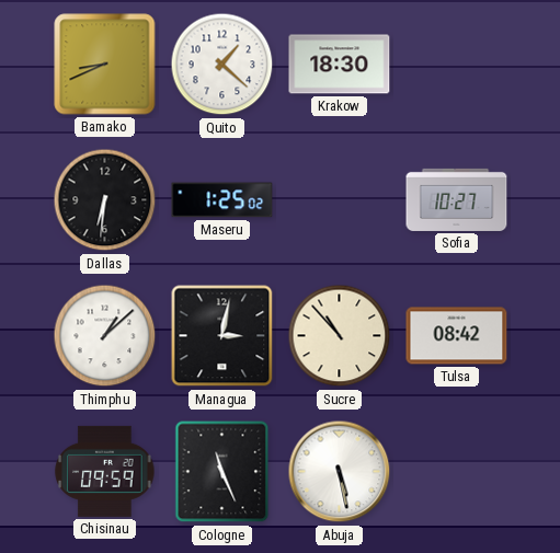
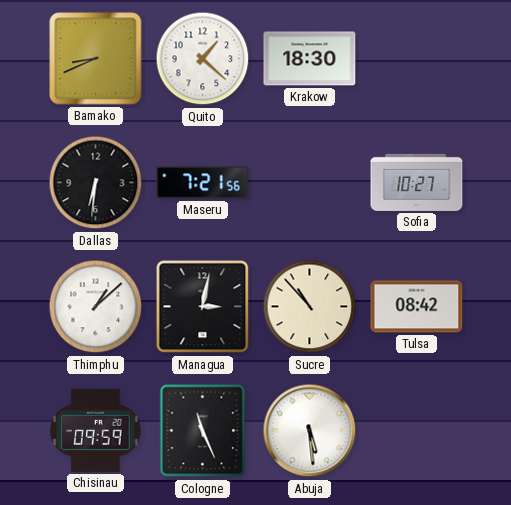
Maseru: 1:25 -> 7:21 (203, 183)
Abuja: 5:28 -> 5:29 (310, 431)
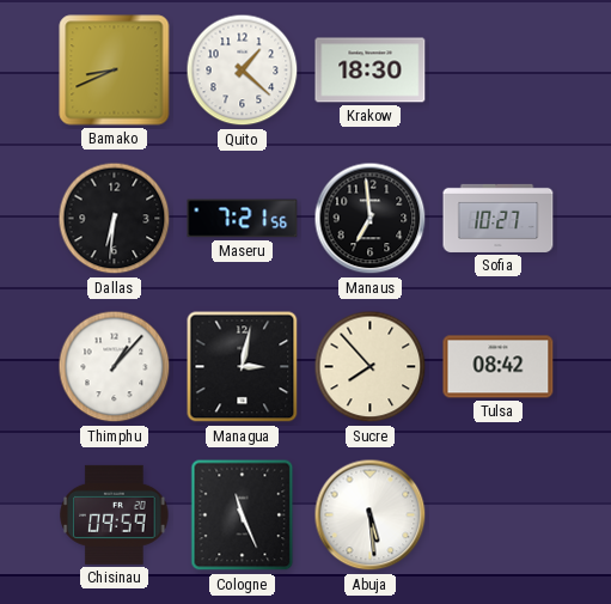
Manaus: none -> 6:59 (371, 219)
Thimphu: 1:08 -> 1:07 (115, 367)
Sucre: 10:53 -> 7:53 (371, 367)
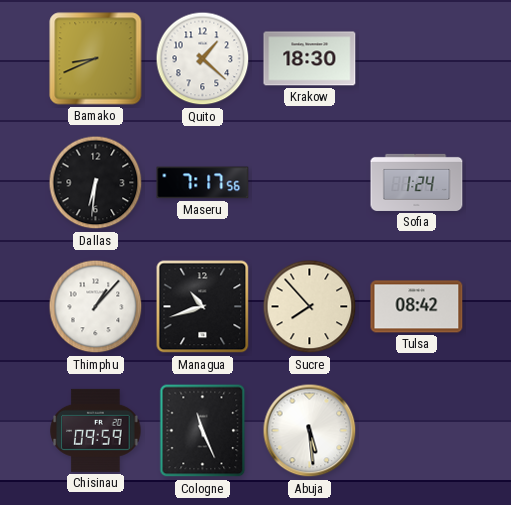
Maseru: 7:21 -> 7:17 (203, 183)
Manaus: 6:59 -> none (371, 219)
Sofia: 10:27 -> 1:24 (417, 182)
Managua: 3:02 -> 10:42 (203, 307)
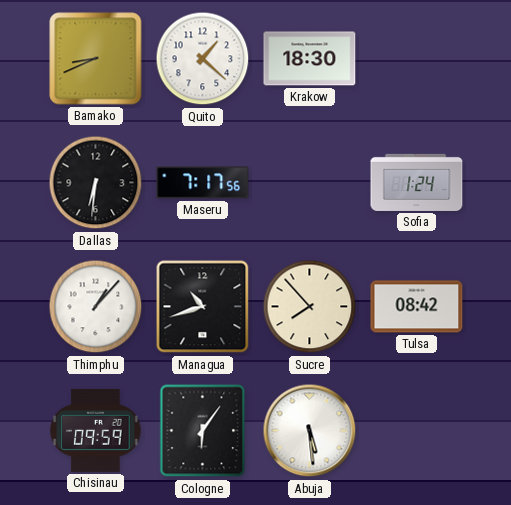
Cologne: 11:26 -> 6:06 (203, 431)
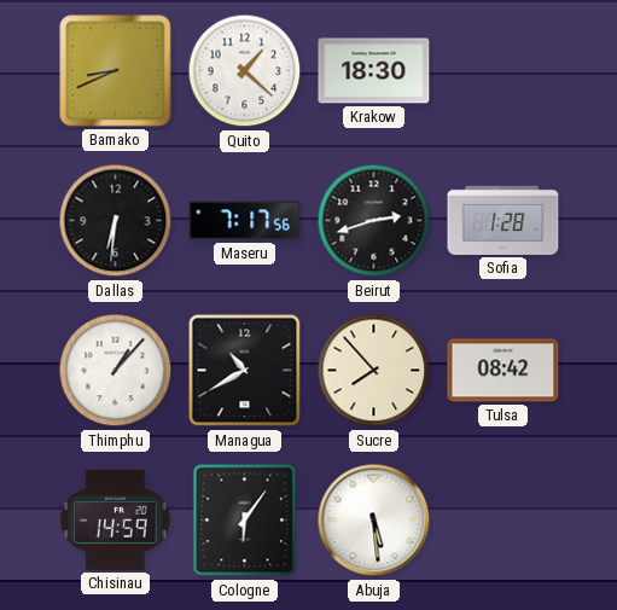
Beirut: none -> 2:42 (374, 221)
Sofia: 1:24 -> 1:28 (504, 220)
Managua: 10:42 -> 10:40 (245, 371)
Chisinau: 09:59 -> 14:59 (116, 519)
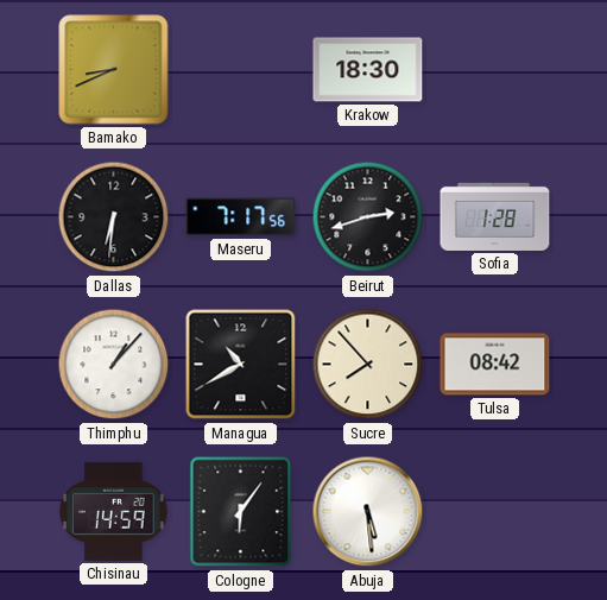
Quito: 1:22 -> none (245, 71)
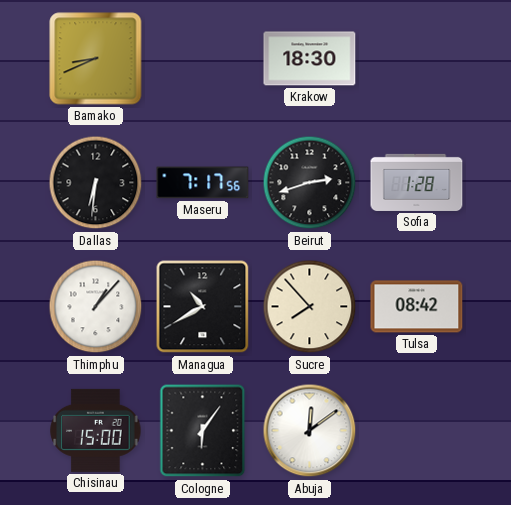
Chisinau: 14:59 -> 15:00 (96, 430)
Abuja: 5:29 -> 12:09 (310, 431)
